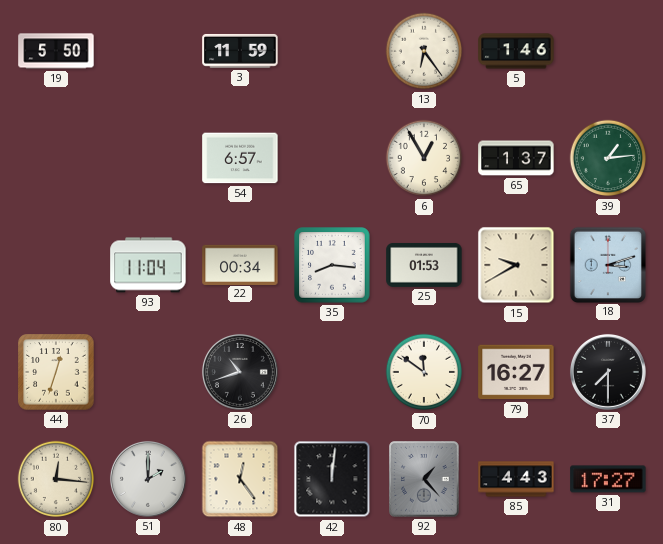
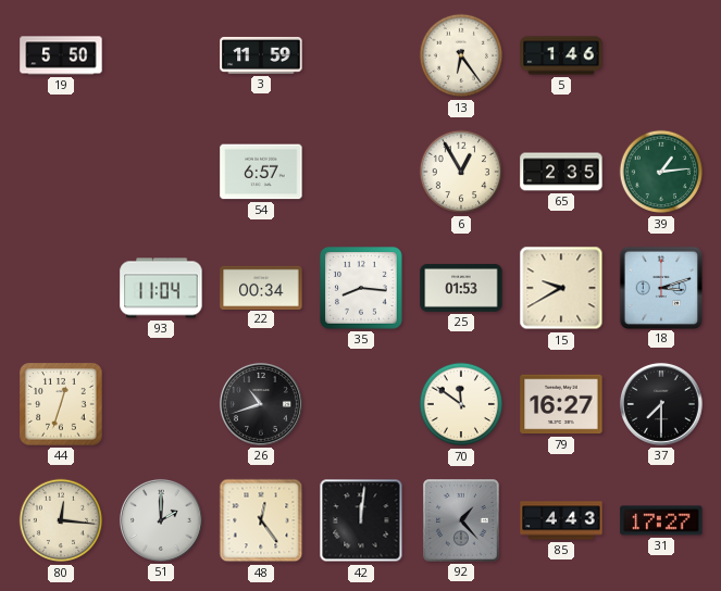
65: 1:37 -> 2:35 (561, 172)
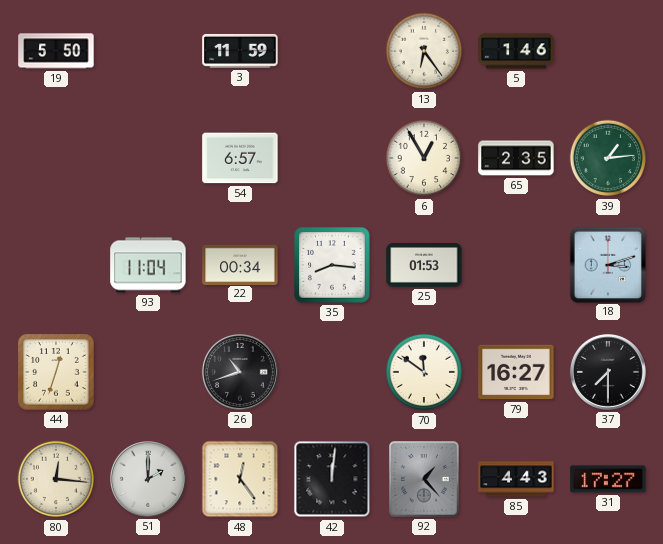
15: 9:40 -> none (561, 288)
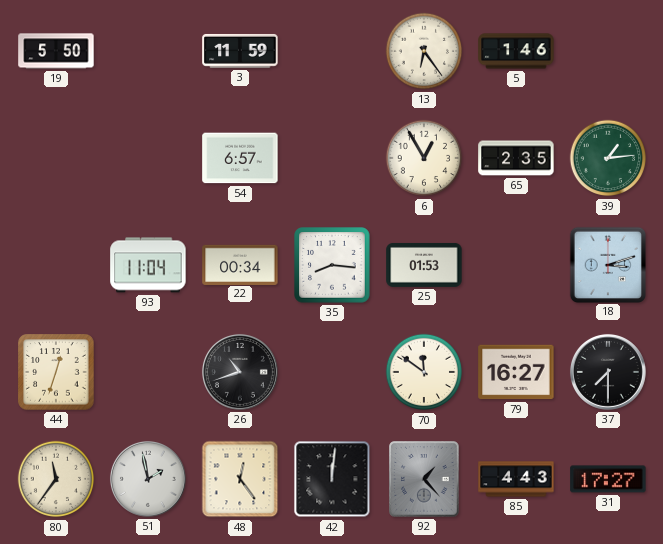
80: 12:16 -> 11:36 (56, 479)
51: 2:00 -> 1:58 (148, 479)
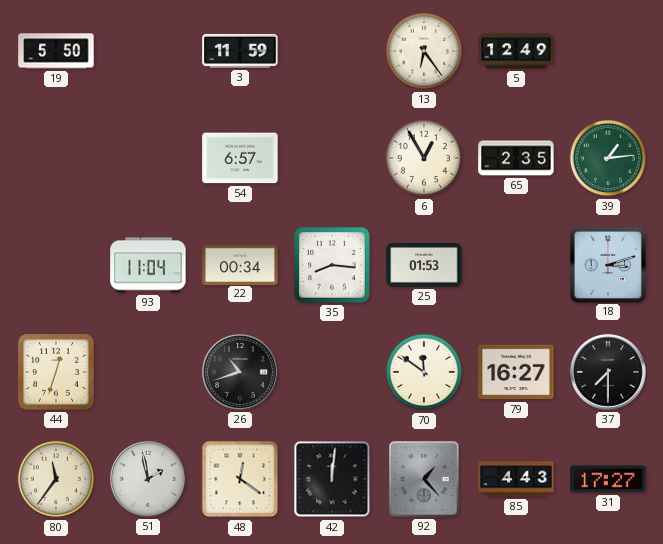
5: 1:46 -> 12:49 (516, 51)
48: 12:24 -> 12:21 (240, 479)
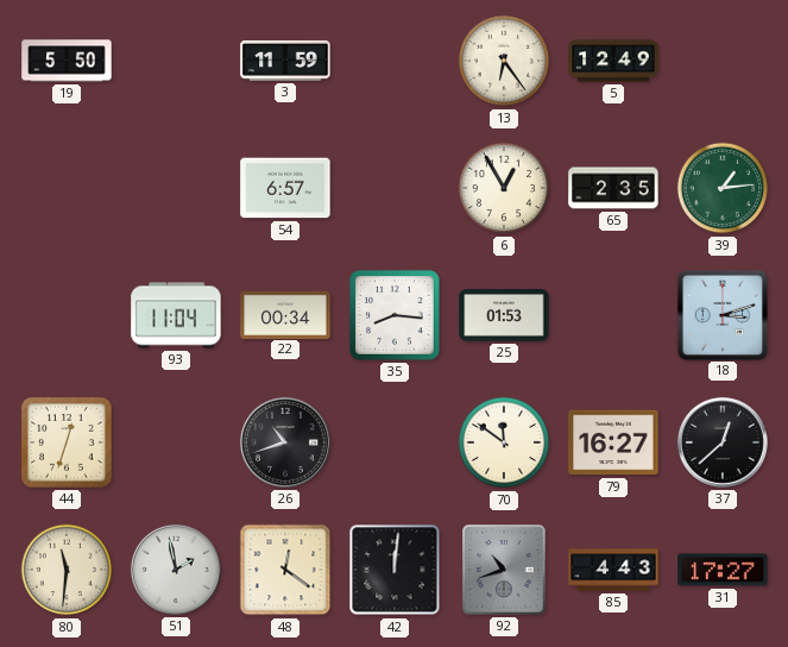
37: 7:30 -> 12:38 (723, 442)
80: 11:36 -> 11:31 (67, 570)
92: 1:23 -> 10:42 (504, 570)
